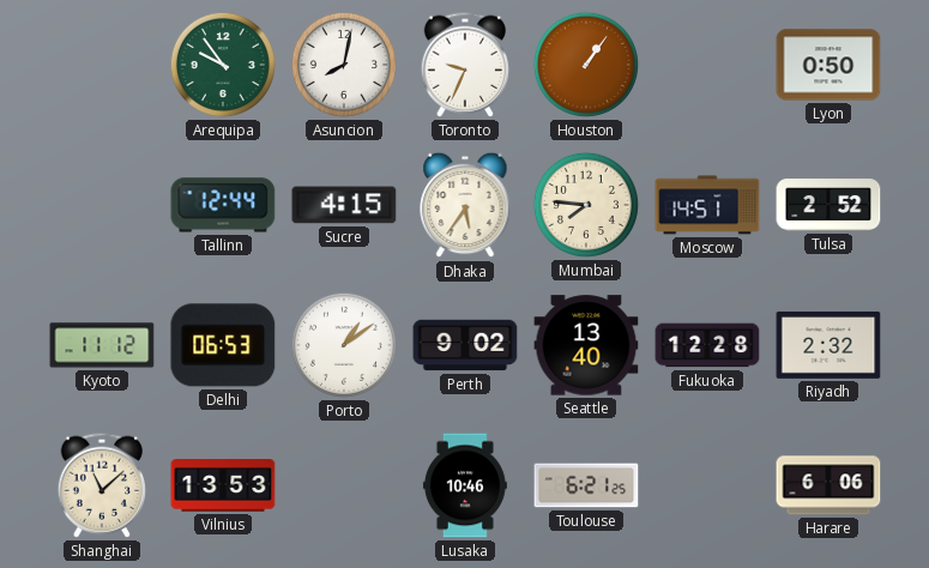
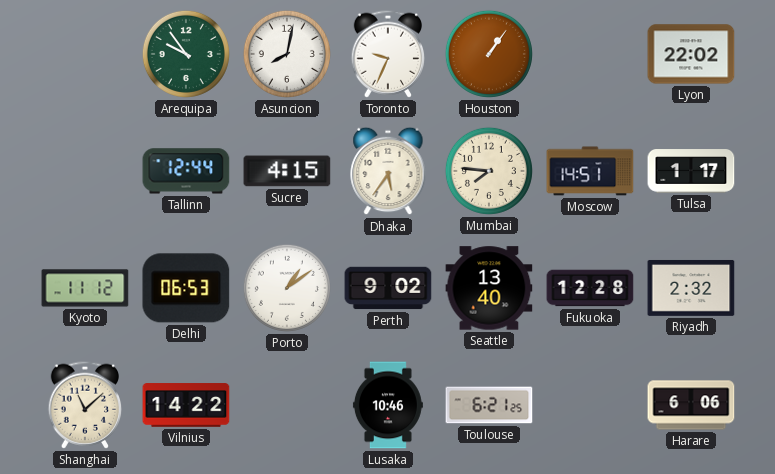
Lyon: 0:50 -> 22:02 (691, 54)
Tulsa: 2:52 -> 1:17 (691, 171)
Vilnius: 13:53 -> 14:22 (186, 405)
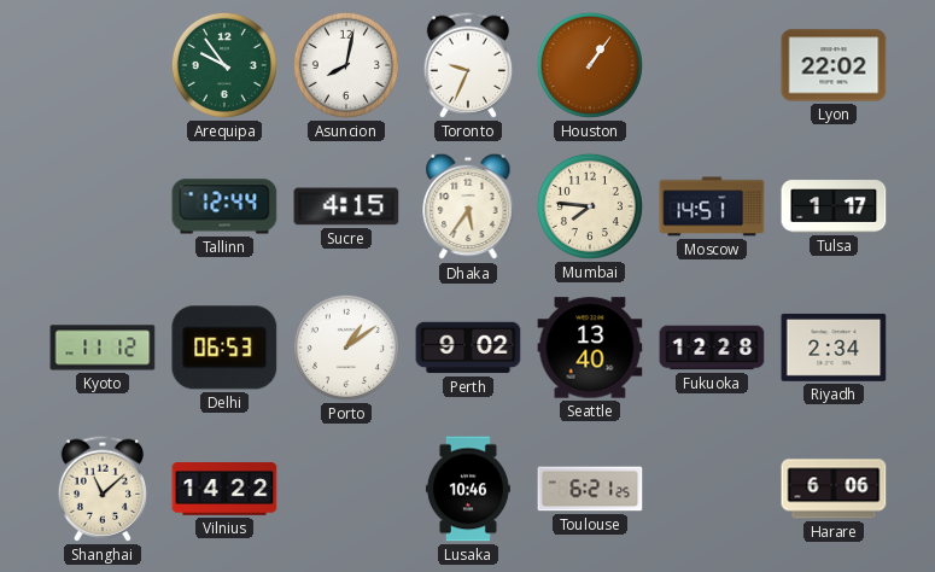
Riyadh: 2:32 -> 2:34 (834, 348)
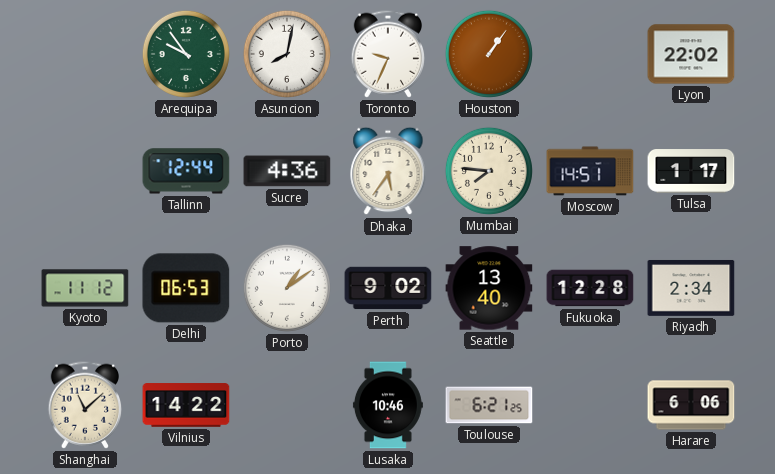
Sucre: 4:15 -> 4:36 (287, 171)
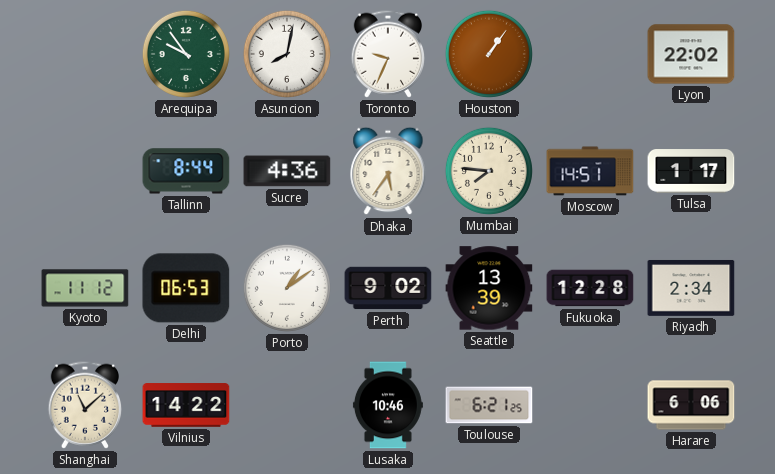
Tallinn: 12:44 -> 8:44 (186, 171)
Seattle: 13:40 -> 13:39 (489, 288)
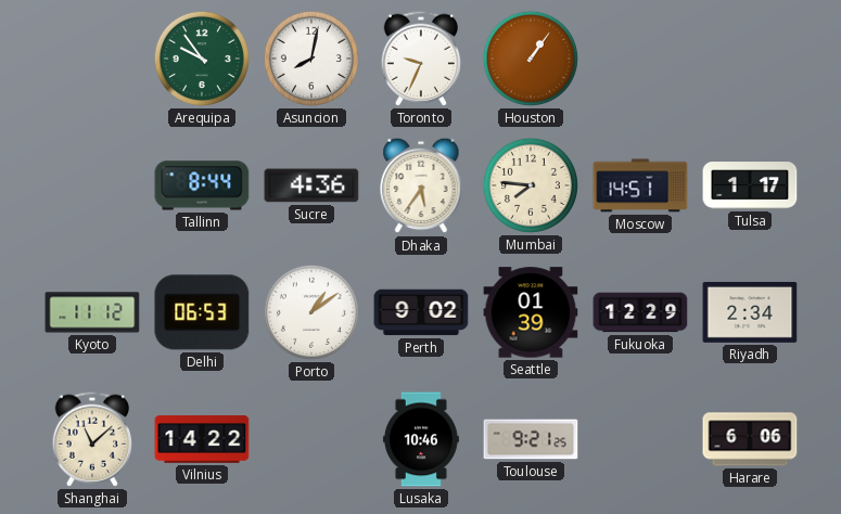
Lyon: 22:02 -> none (691, 54)
Seattle: 13:39 -> 01:39 (531, 312)
Fukuoka: 12:28 -> 12:29 (640, 312)
Toulouse: 6:21 -> 9:21 (531, 439)
